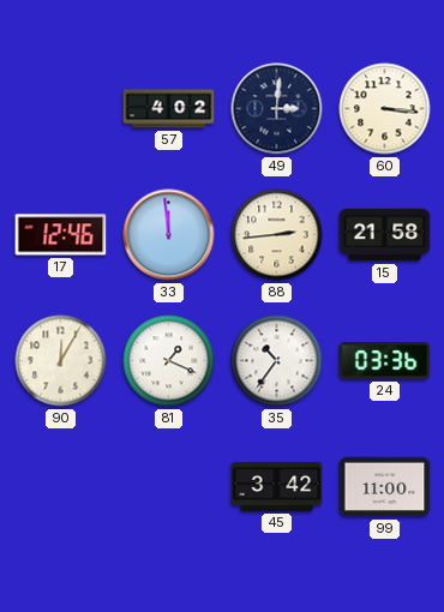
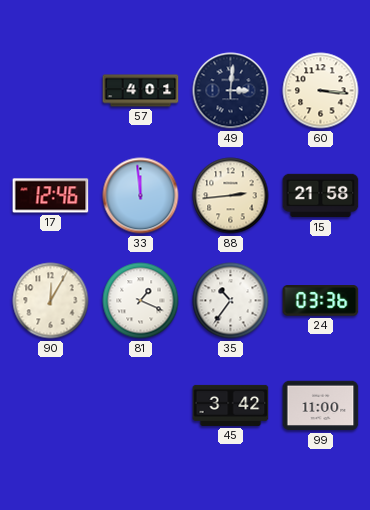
57: 4:02 -> 4:01 (141, 91)
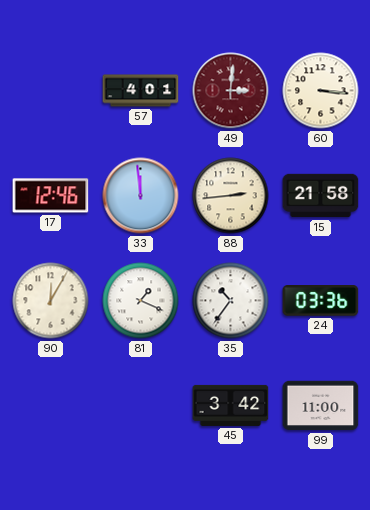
49 dial: navy -> burgundy (231, 91)
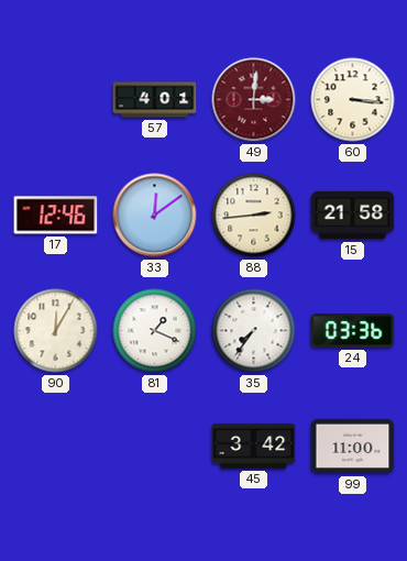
33: 11:59 -> 12:09 (155, 216)
35: 10:36 -> 7:36 (254, 331)
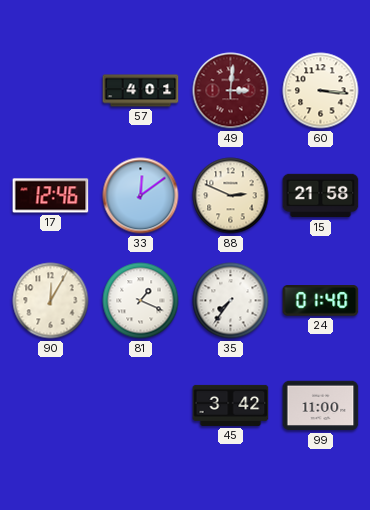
88: 2:44 -> 2:49 (231, 196)
24: 03:36 -> 01:40 (321, 301)
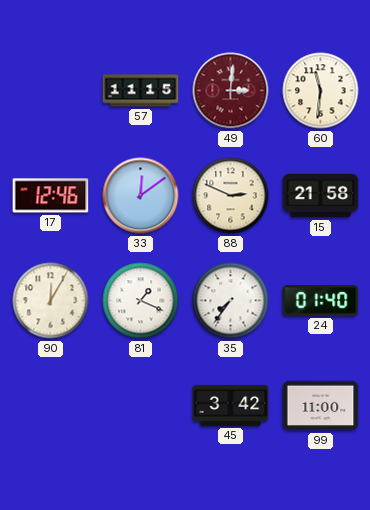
57: 4:01 -> 11:15 (141, 91)
60: 3:16 -> 11:31 (321, 91)
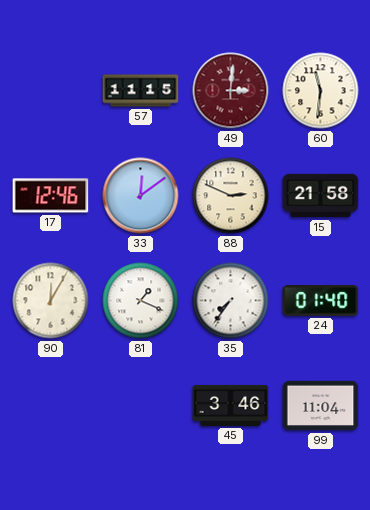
45: 3:42 -> 3:46 (231, 405)
99: 11:00 -> 11:04 (321, 406)
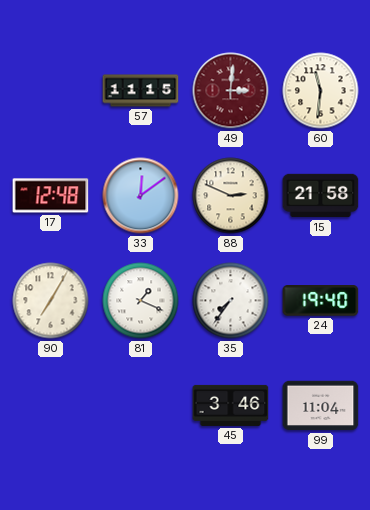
17: 12:46 -> 12:48 (51, 196)
90: 12:05 -> 7:05 (51, 301)
24: 01:40 -> 19:40 (321, 301)
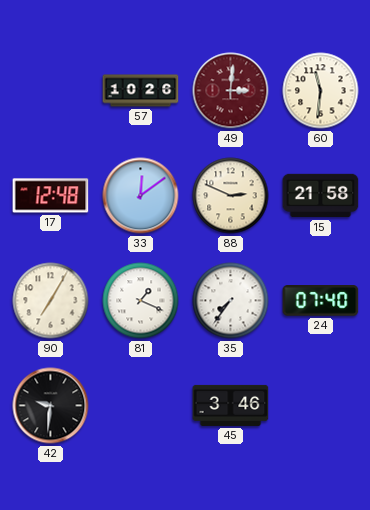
57: 11:15 -> 10:26 (141, 91)
24: 19:40 -> 07:40 (321, 301)
42: none -> 9:31 (51, 406)
99: 11:04 -> none (321, 406)
